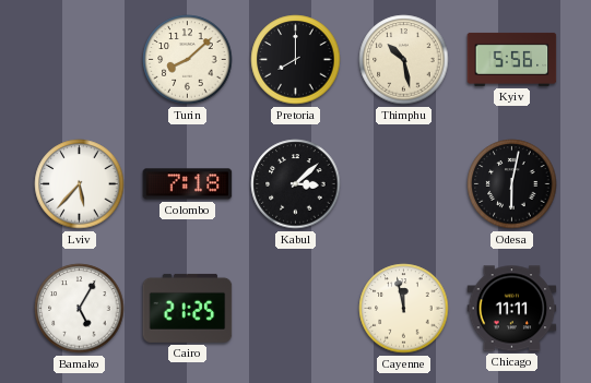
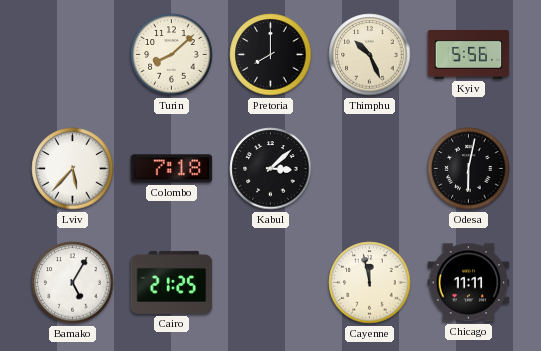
Thimphu: 10:28 -> 10:26 (370, 55)
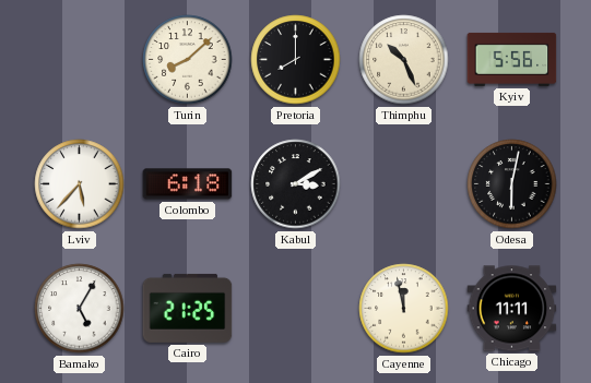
Colombo: 7:18 -> 6:18 (188, 184)
Kabul: 3:08 -> 3:10 (296, 184)
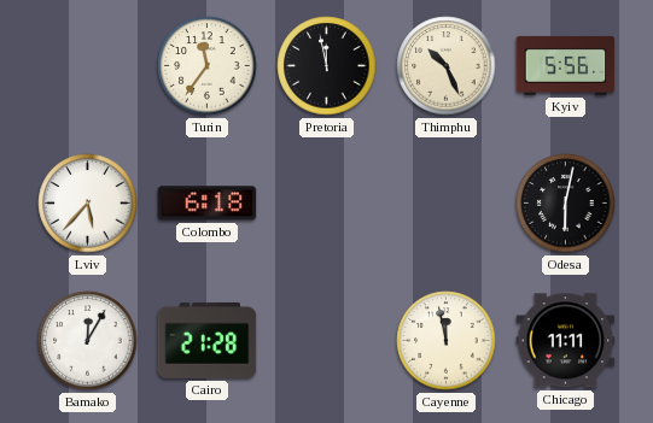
Turin: 8:08 -> 11:36 (208, 66)
Pretoria: 8:00 -> 11:58 (327, 66)
Kabul: 3:10 -> none (296, 184)
Bamako: 5:05 -> 12:05 (88, 341)
Cairo: 21:25 -> 21:28 (208, 340)
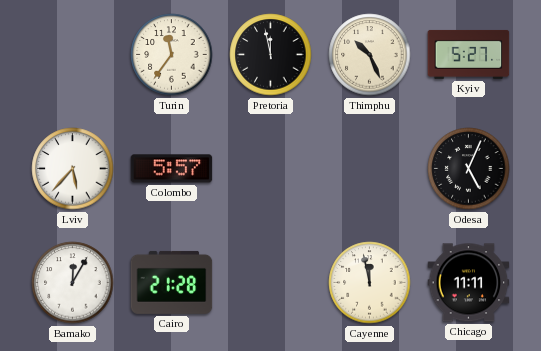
Kyiv: 5:56 -> 5:27 (469, 54)
Colombo: 6:18 -> 5:57 (172, 169)
Odesa: 6:02 -> 5:04 (469, 169)
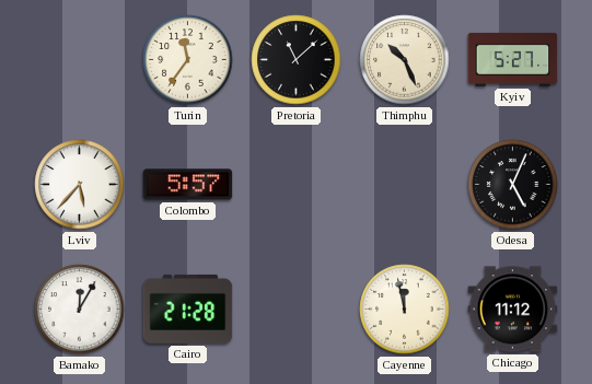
Pretoria: 11:58 -> 11:08 (297, 60)
Chicago: 11:11 -> 11:12 (513, 310)
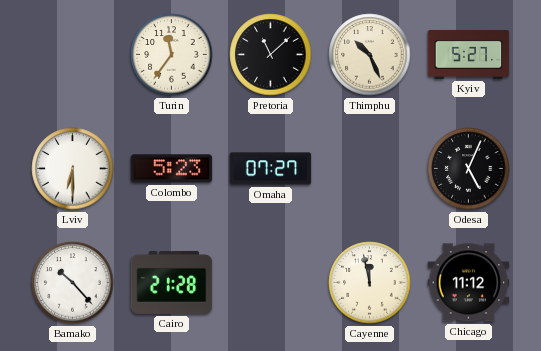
Lviv: 5:37 -> 6:30 (73, 169)
Colombo: 5:57 -> 5:23 (172, 169)
Omaha: none -> 07:27 (271, 169)
Bamako: 12:05 -> 10:23 (73, 283)
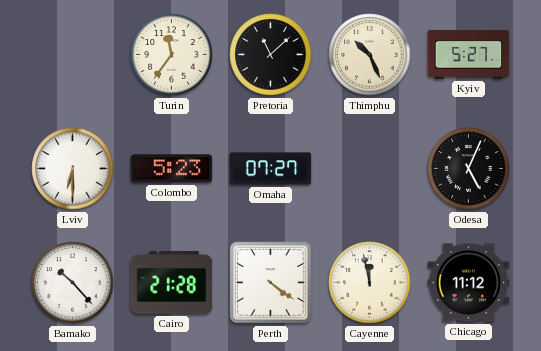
Perth: none -> 4:21 (271, 283)
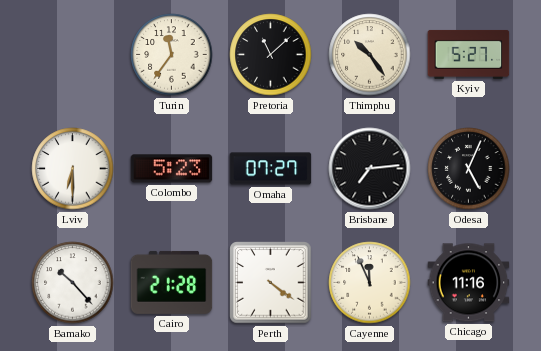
Thimphu: 10:26 -> 10:24 (370, 55)
Brisbane: none -> 7:14 (370, 169)
Cayenne: 11:58 -> 11:56 (370, 283)
Chicago: 11:12 -> 11:16 (469, 283)
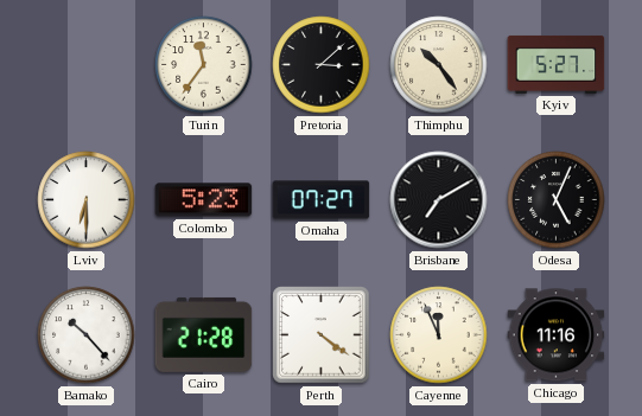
Pretoria: 11:08 -> 3:08 (322, 65)
Brisbane: 7:14 -> 7:10 (439, 200)
